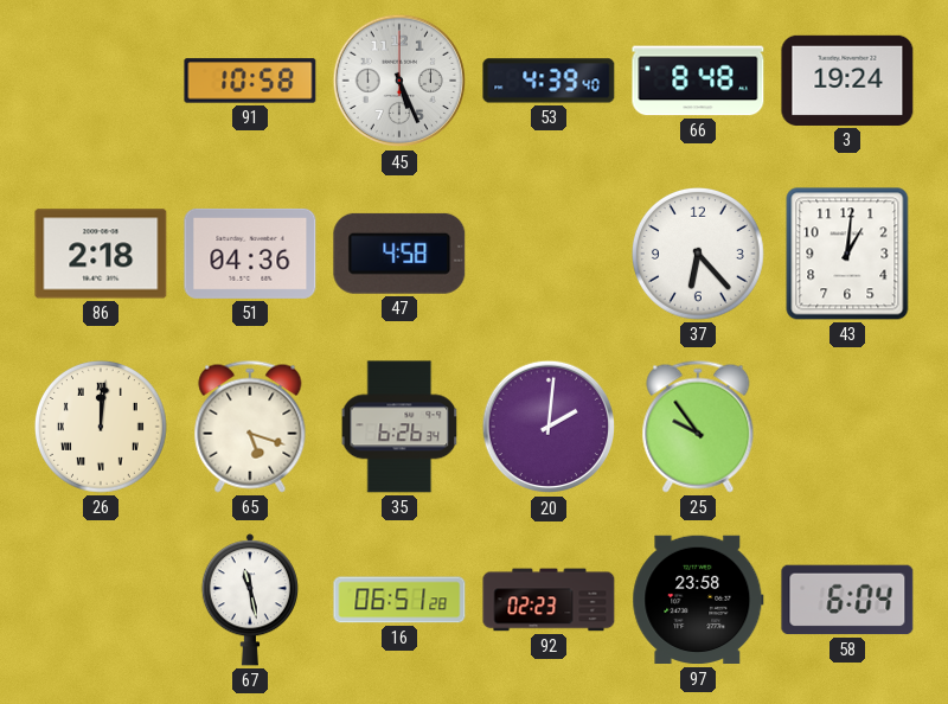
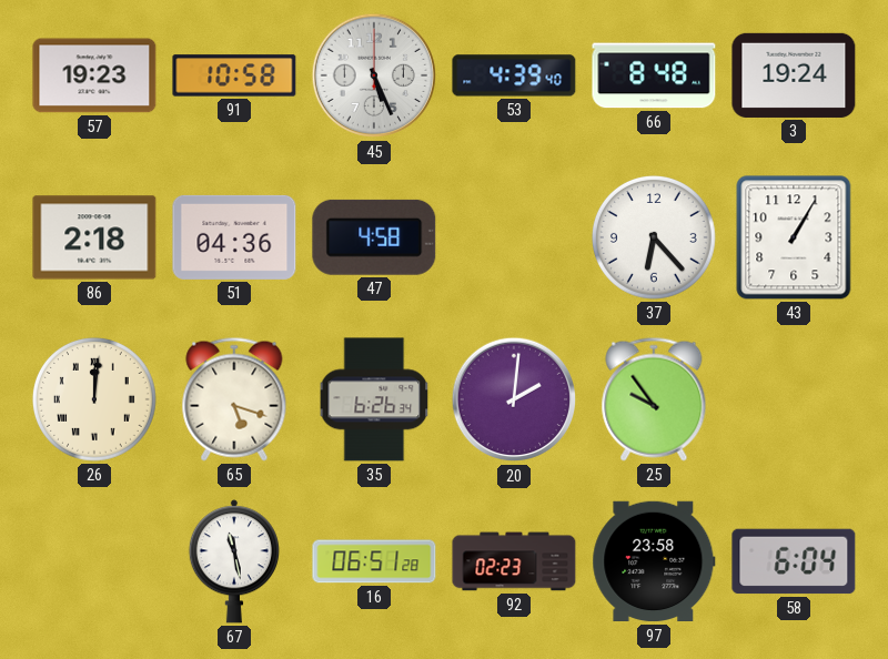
57: none -> 19:23 (94, 75)
43: 1:01 -> 1:05 (794, 237)
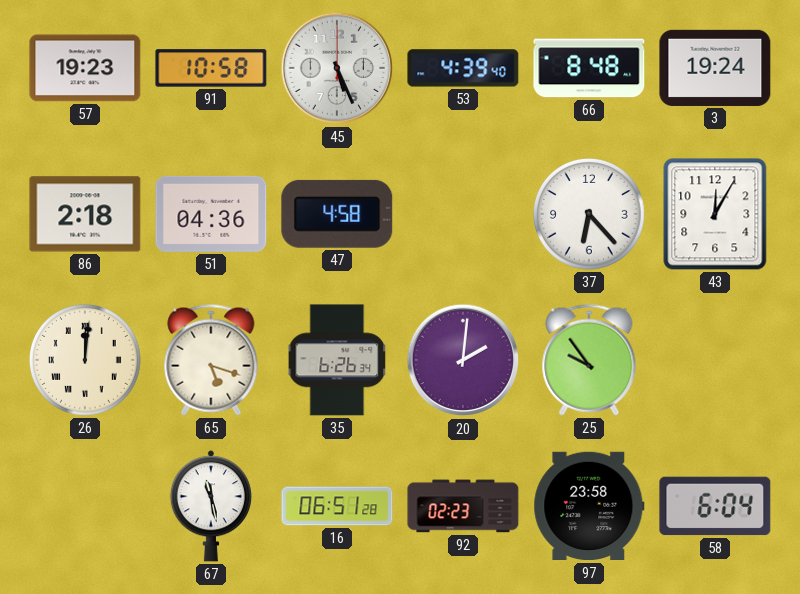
43: 1:05 -> 12:05 (715, 214)
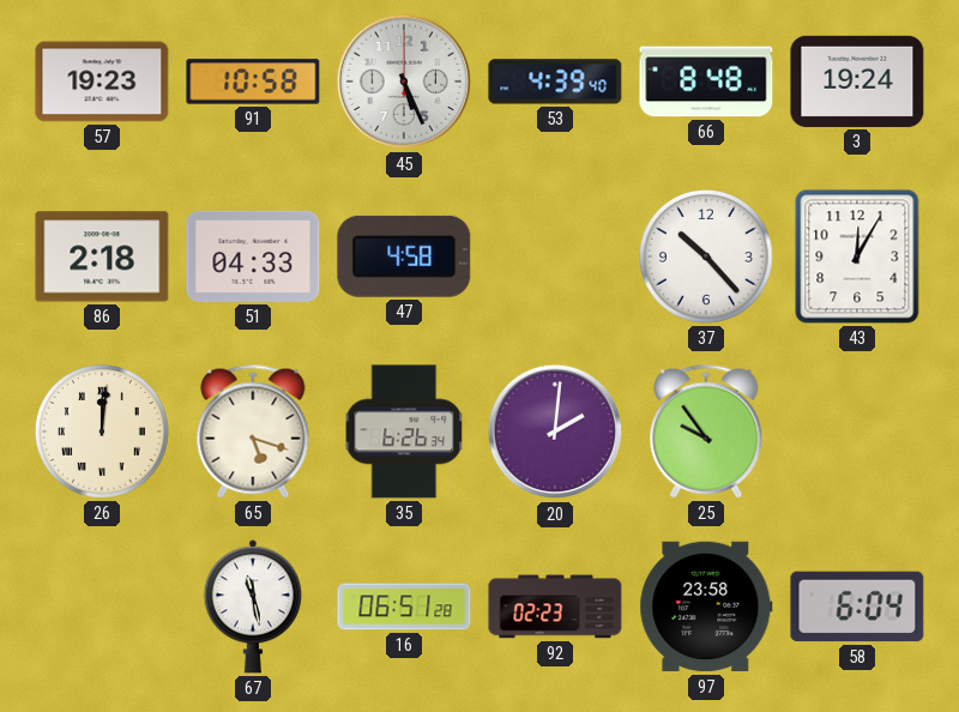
51: 04:36 -> 04:33 (253, 257)
37: 6:23 -> 10:23 (707, 258)
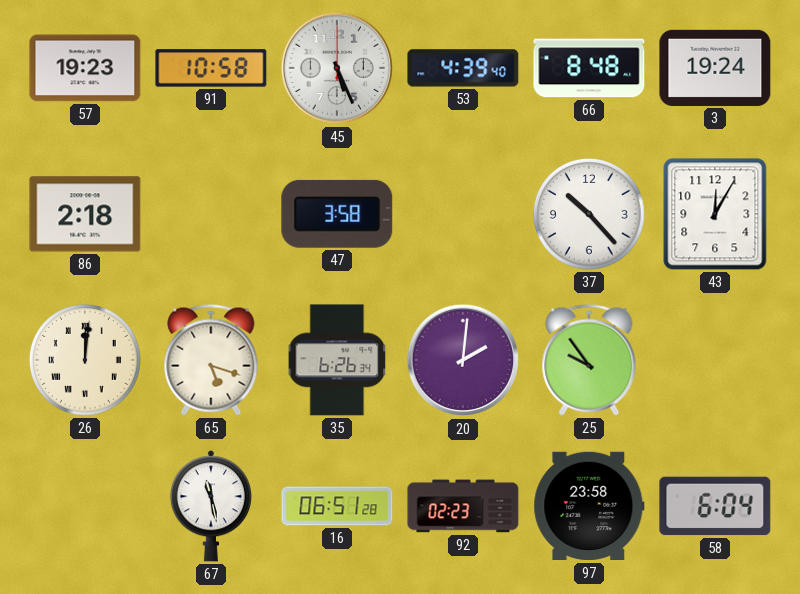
51: 04:33 -> none (253, 257)
47: 4:58 -> 3:58 (337, 214)
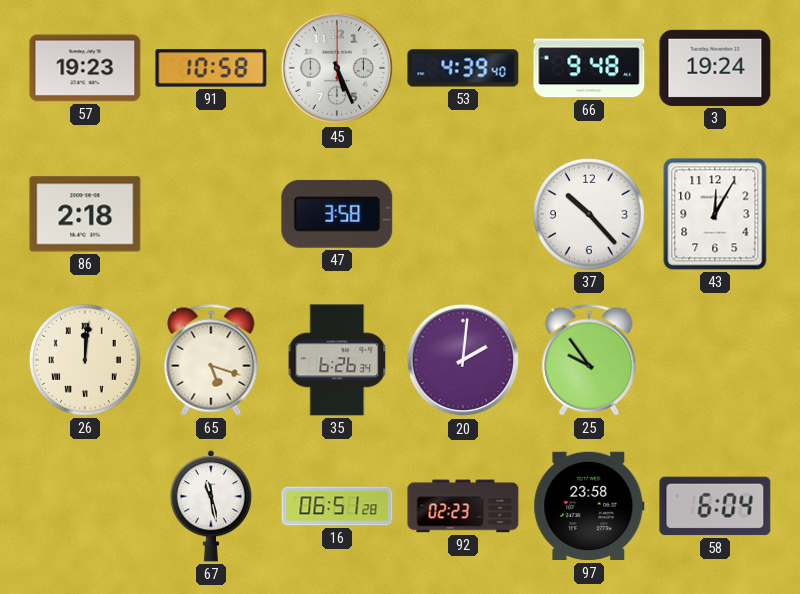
66: 8:48 -> 9:48 (589, 68)
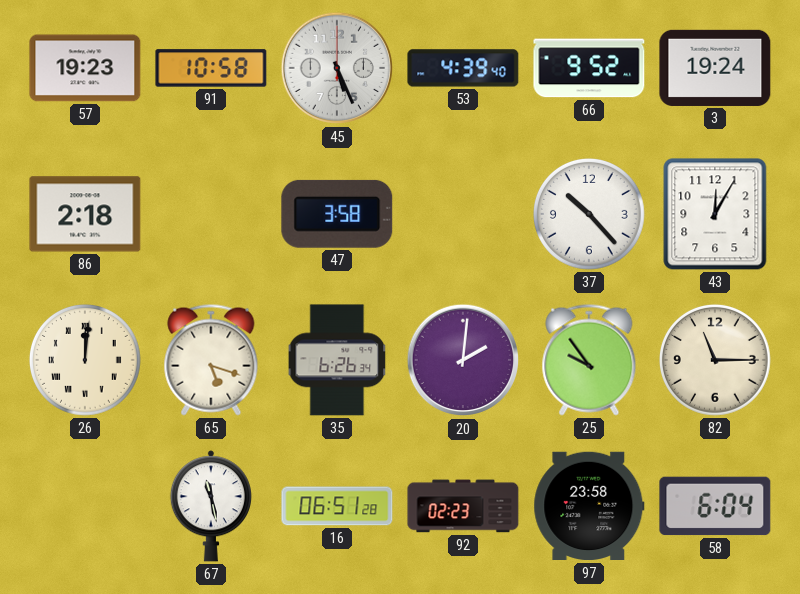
66: 9:48 -> 9:52 (589, 68)
82: none -> 11:15 (716, 361)
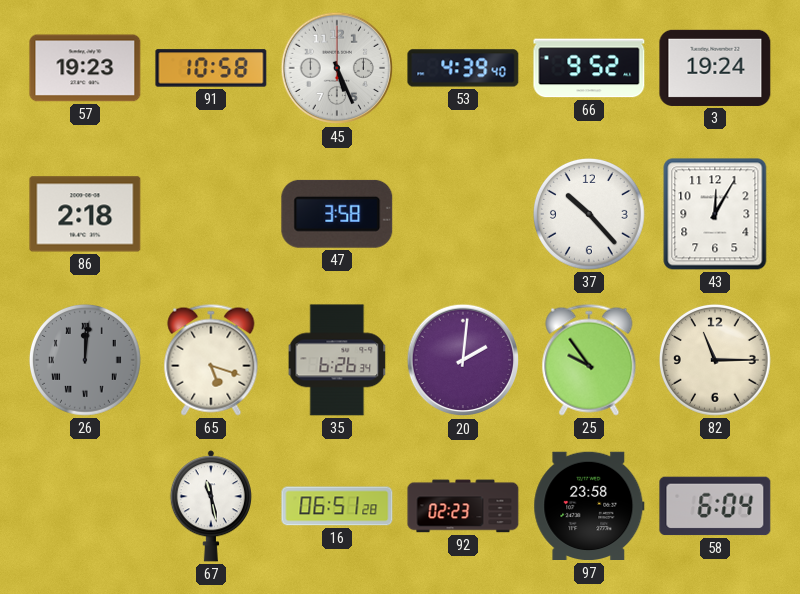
26 dial: cream -> grey (86, 361)
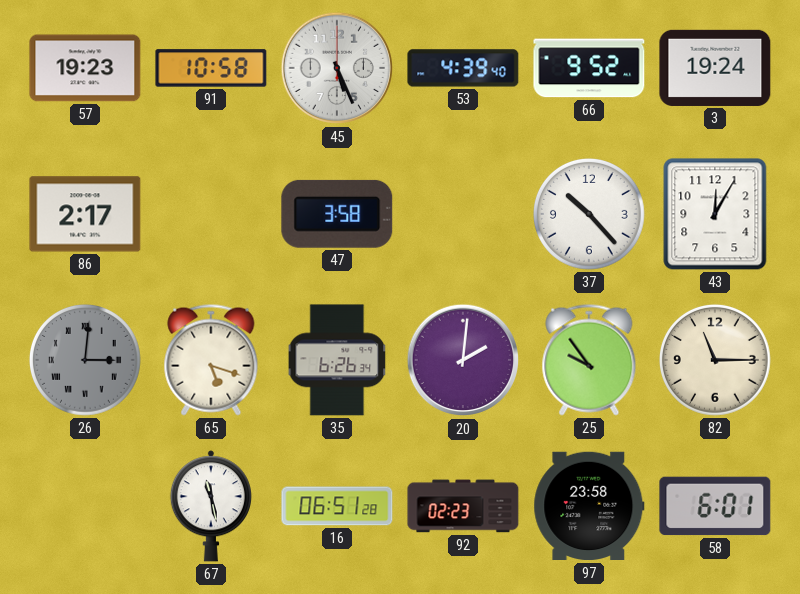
86: 2:18 -> 2:17 (85, 214)
26: 12:01 -> 3:01 (86, 361)
58: 6:04 -> 6:01 (715, 506)
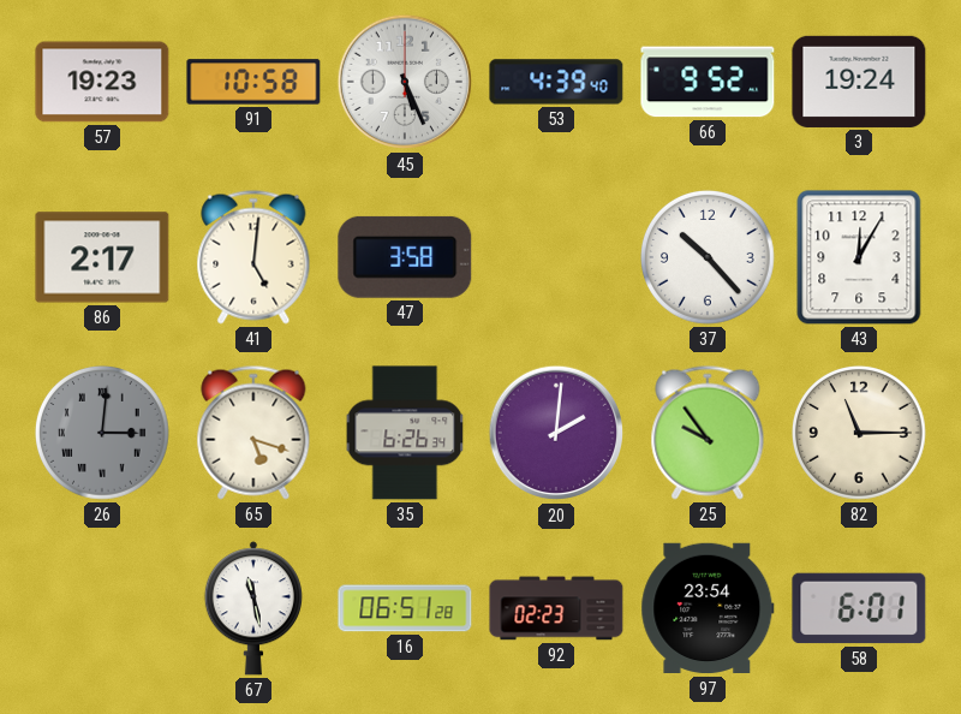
41: none -> 5:01 (253, 257)
97: 23:58 -> 23:54 (708, 608)
